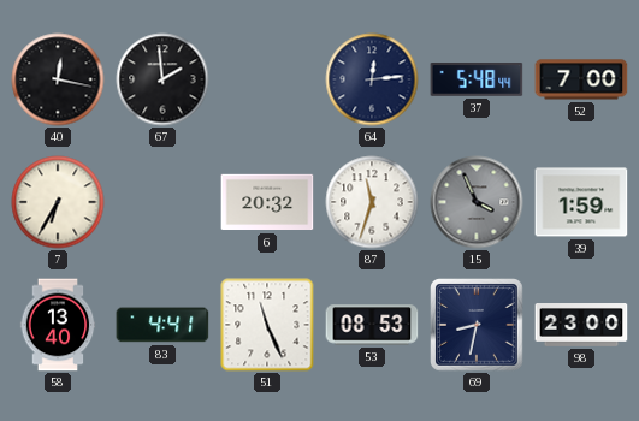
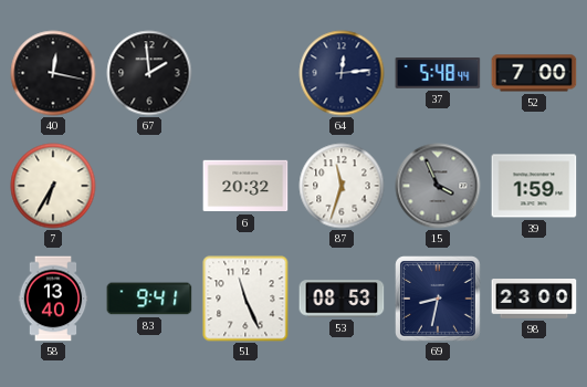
83: 4:41 -> 9:41 (149, 299)
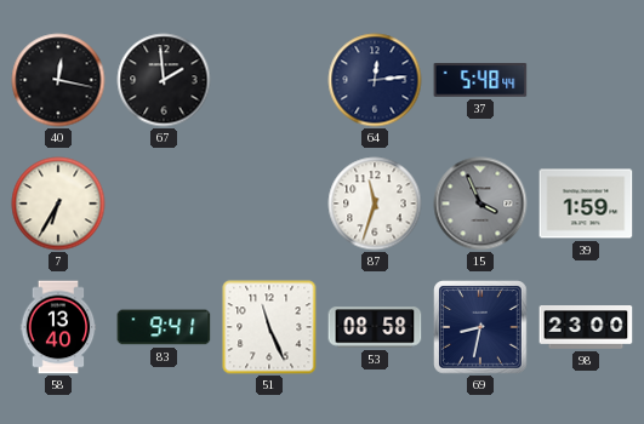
52: 7:00 -> none (534, 73)
6: 20:32 -> none (245, 186)
53: 08:53 -> 08:58 (375, 327)
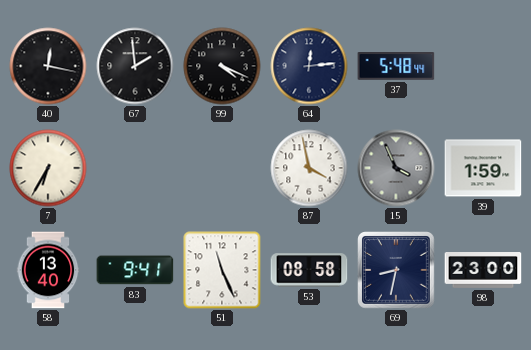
99: none -> 4:19 (222, 66)
87: 11:33 -> 3:58 (309, 168)
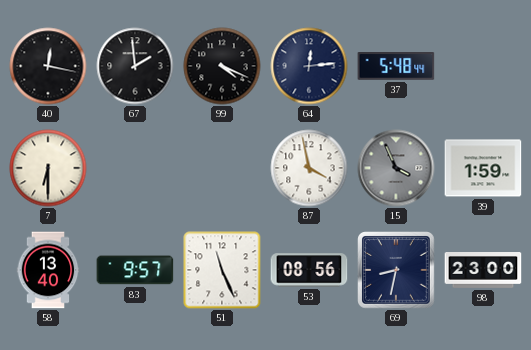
7: 6:35 -> 6:30 (48, 168)
83: 9:41 -> 9:57 (135, 270)
53: 08:58 -> 08:56 (309, 270)
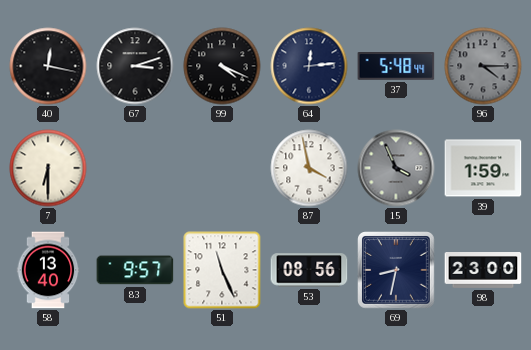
67: 1:59 -> 3:12 (135, 66)
96: none -> 4:15 (483, 66)
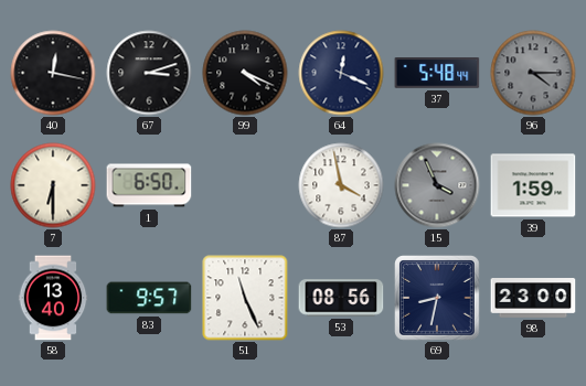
64: 12:14 -> 12:19 (341, 73)
1: none -> 6:50 (149, 185)
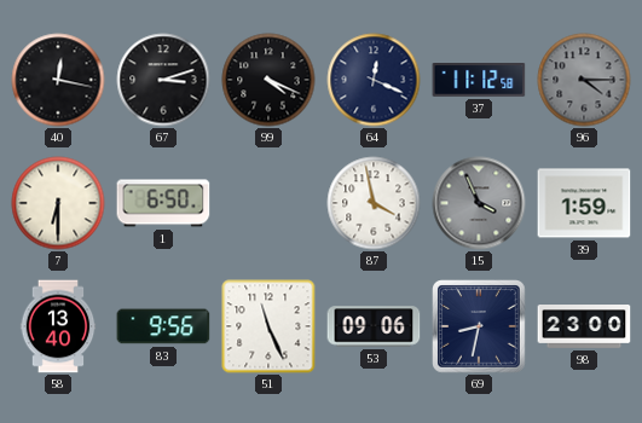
37: 5:48 -> 11:12 (479, 81)
83: 9:57 -> 9:56 (163, 326)
53: 08:56 -> 09:06 (374, 326)
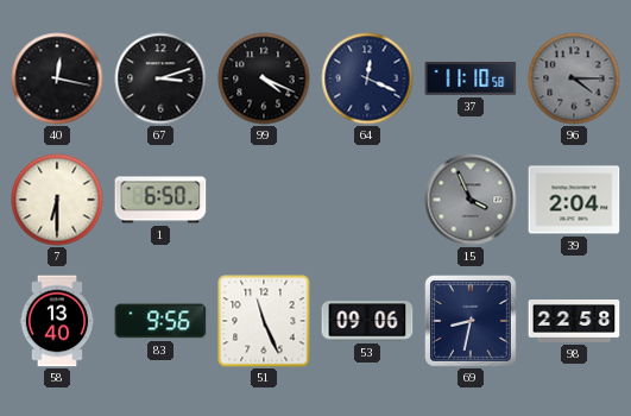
37: 11:12 -> 11:10 (471, 80)
87: 3:58 -> none (374, 203)
39: 1:59 -> 2:04 (574, 200)
98: 23:00 -> 22:58 (574, 322)
